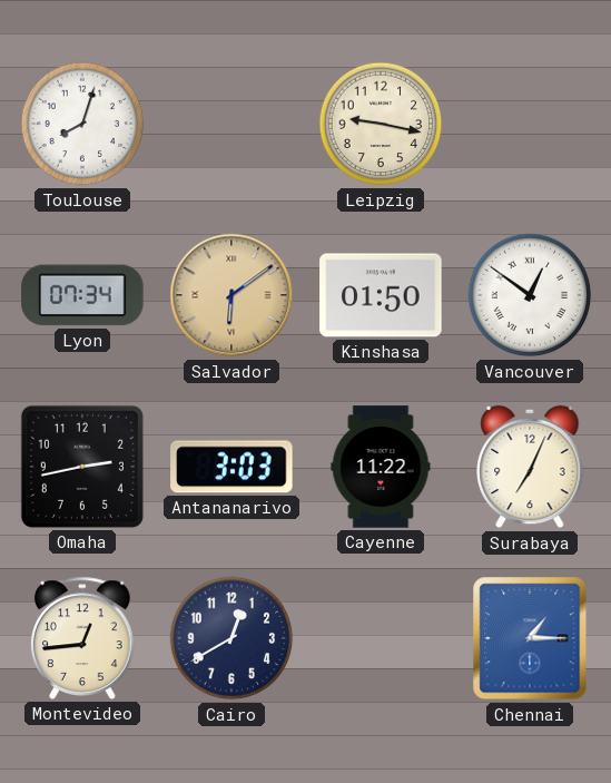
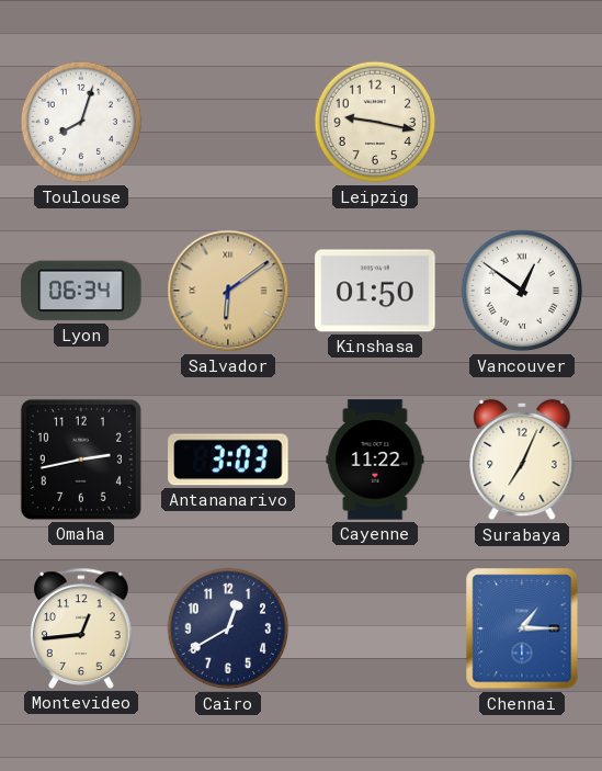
Lyon: 07:34 -> 06:34 (81, 291)
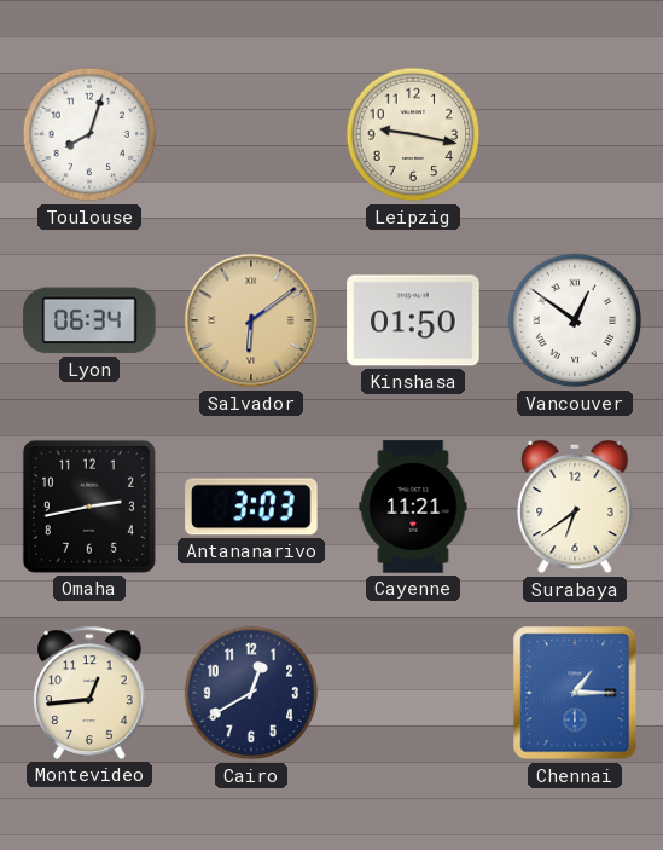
Cayenne: 11:22 -> 11:21 (413, 507)
Surabaya: 7:04 -> 6:39 (575, 507)
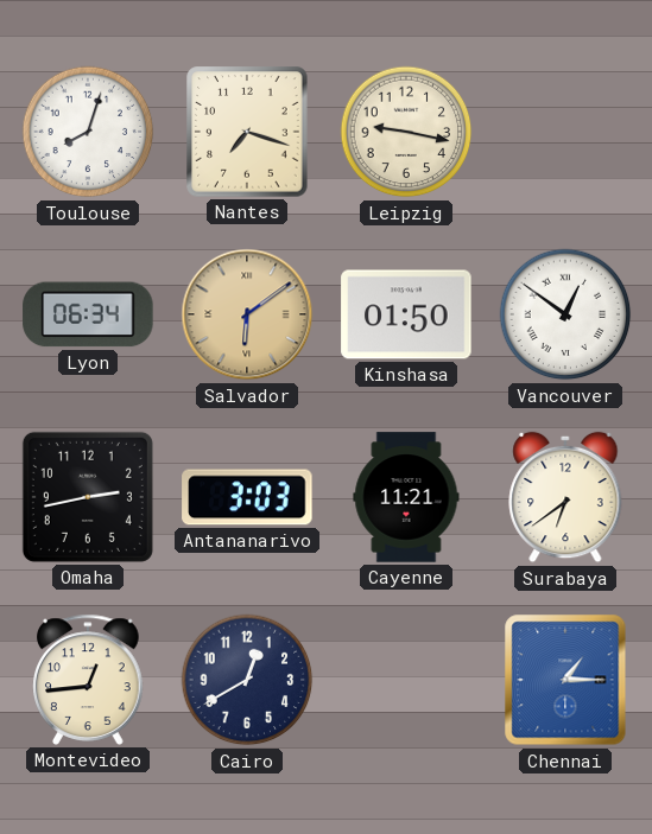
Nantes: none -> 7:18 (247, 132)
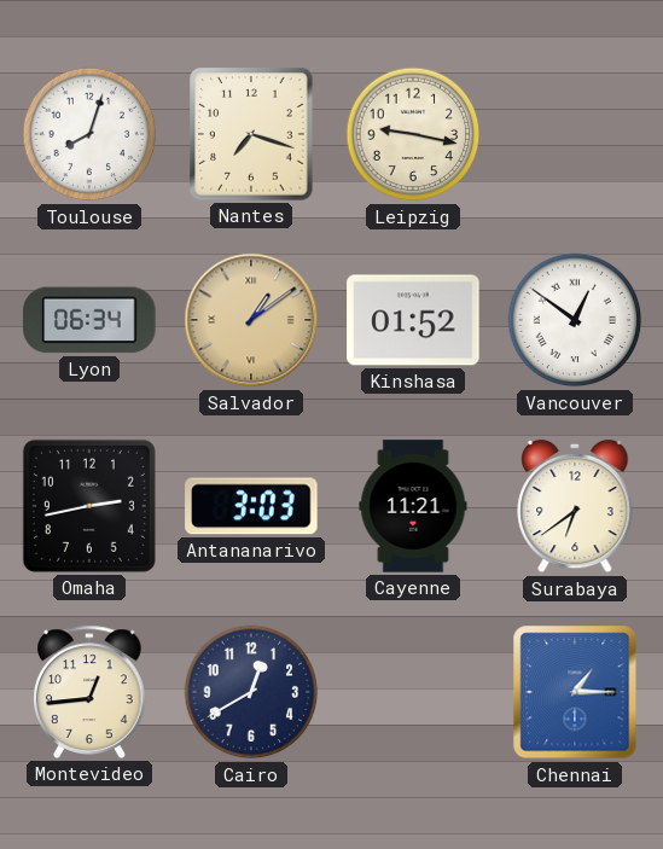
Salvador: 6:09 -> 1:09 (251, 320)
Kinshasa: 01:50 -> 01:52 (413, 320)
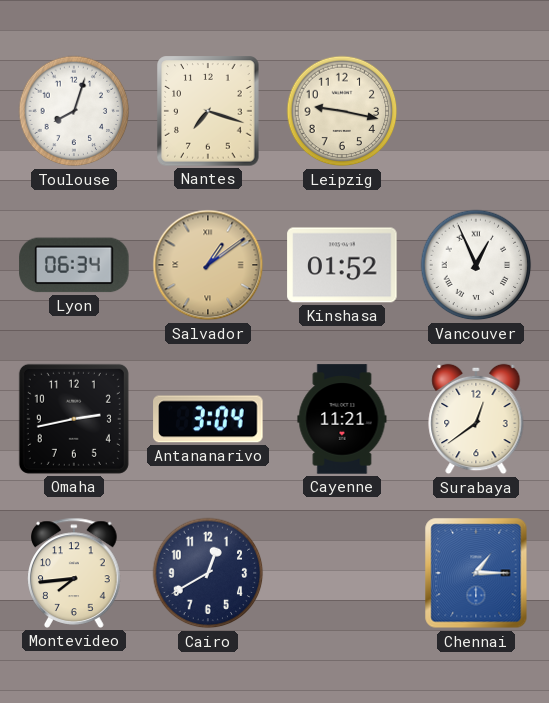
Vancouver: 12:51 -> 12:56 (476, 265)
Antananarivo: 3:03 -> 3:04 (208, 419)
Surabaya: 6:39 -> 12:39 (476, 419)
Montevideo: 12:44 -> 7:44 (74, 573)
